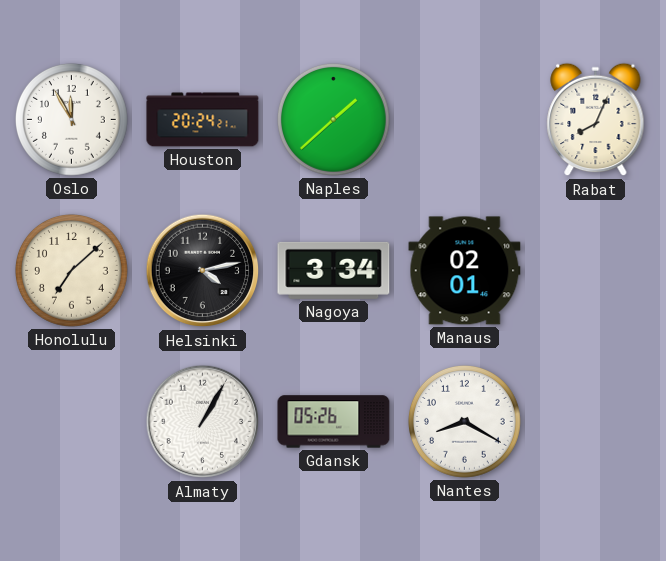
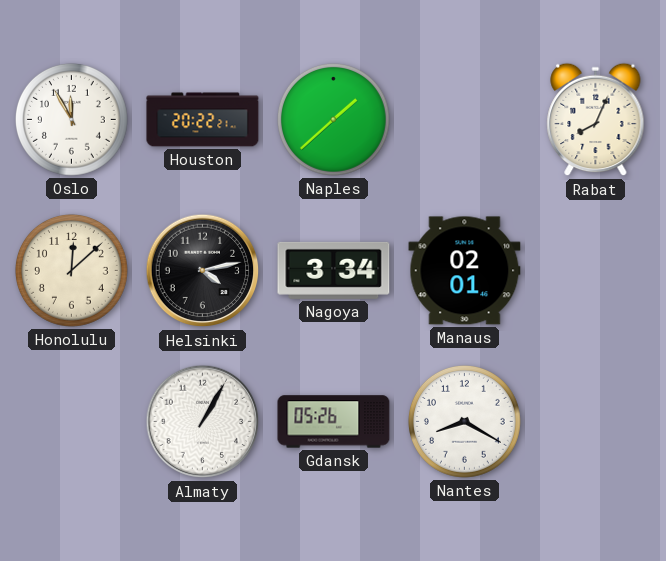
Houston: 20:24 -> 20:22 (203, 120)
Honolulu: 7:08 -> 12:08 (71, 270)
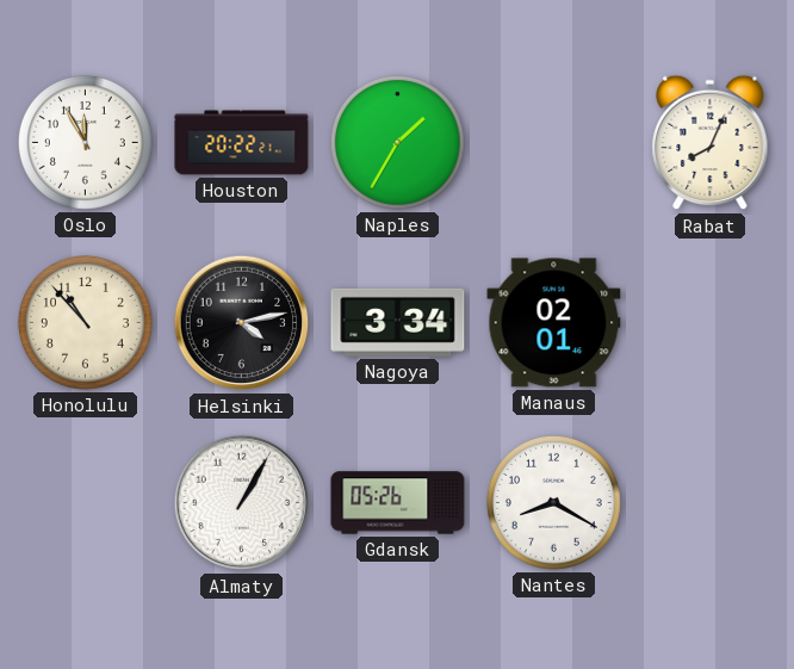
Naples: 1:38 -> 1:35 (397, 142)
Honolulu: 12:08 -> 10:53 (85, 322)
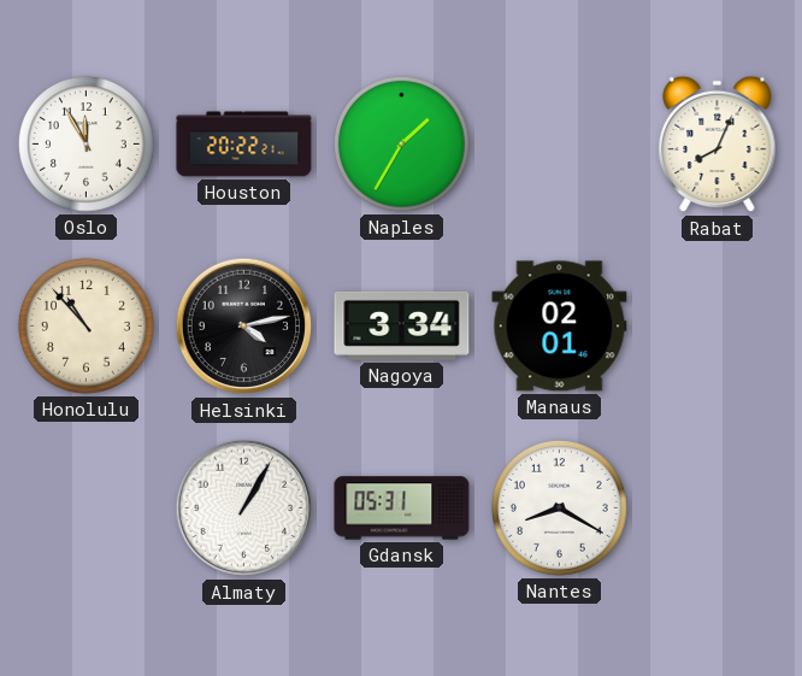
Gdansk: 05:26 -> 05:31 (402, 509)
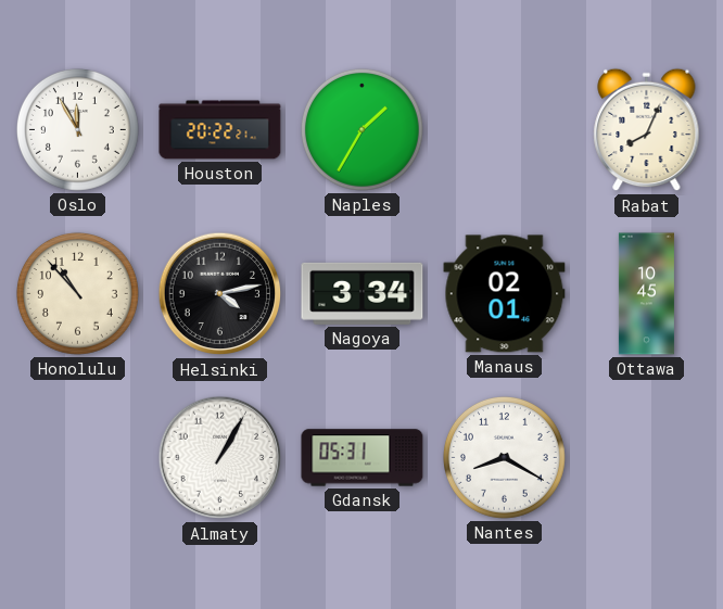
Ottawa: none -> 10:45 (646, 294)
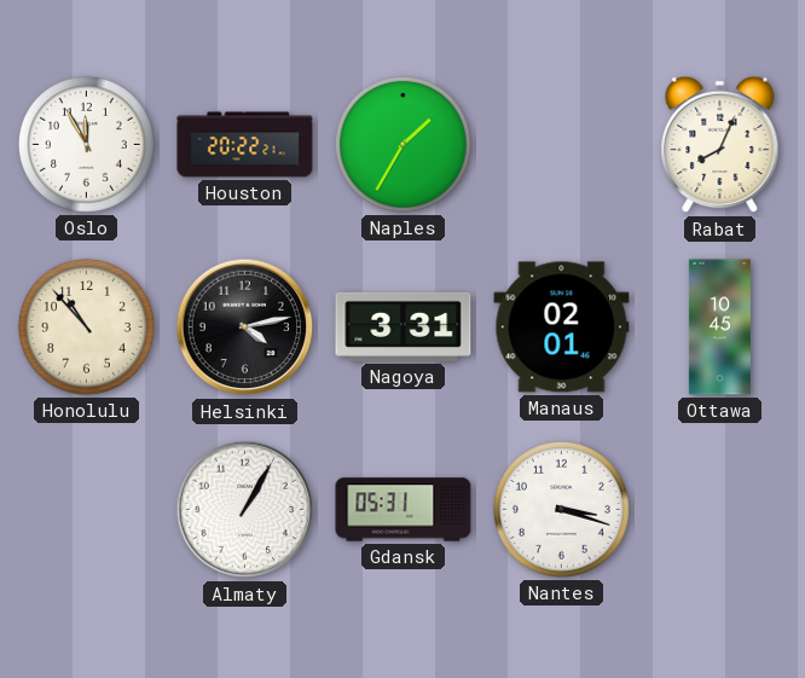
Nagoya: 3:34 -> 3:31 (404, 326)
Nantes: 8:20 -> 3:18 (561, 509)
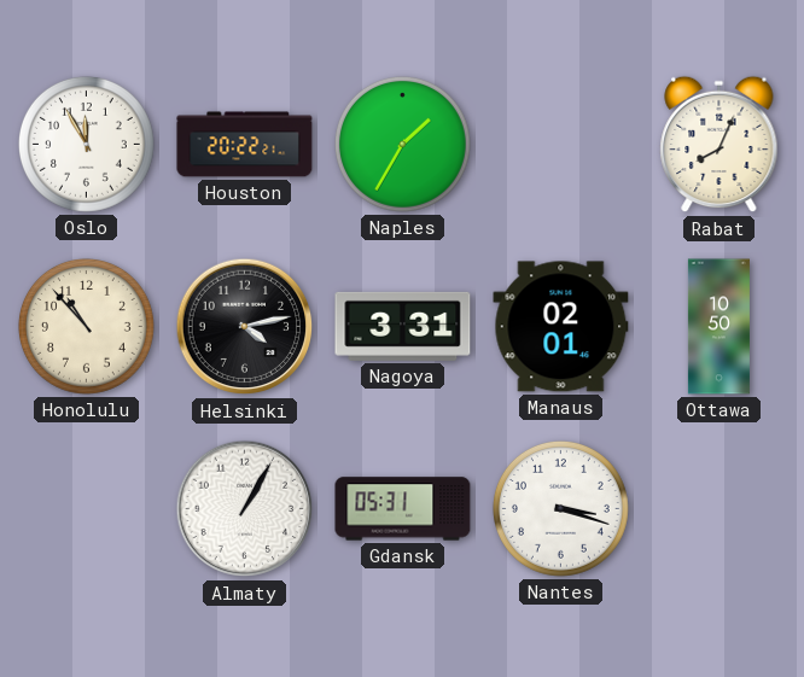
Ottawa: 10:45 -> 10:50 (718, 327)
